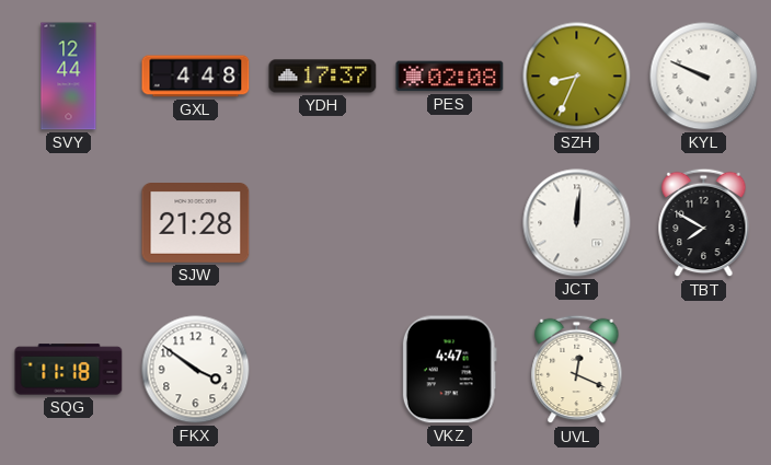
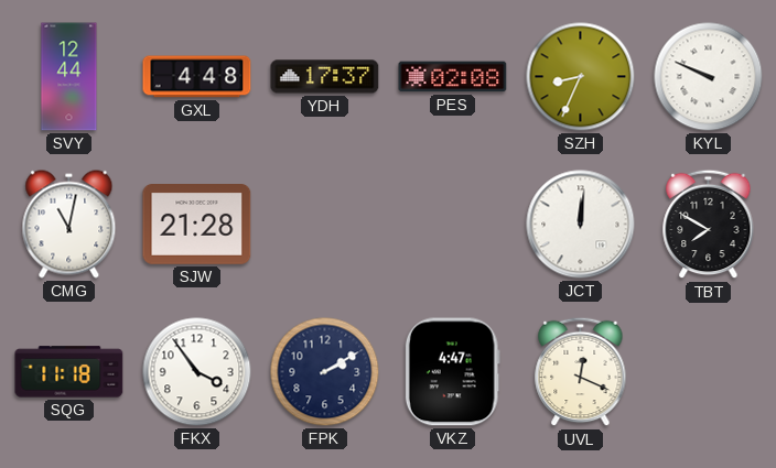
CMG: none -> 11:02 (69, 225)
FKX: 3:51 -> 3:54 (197, 372)
FPK: none -> 2:10 (325, 372)
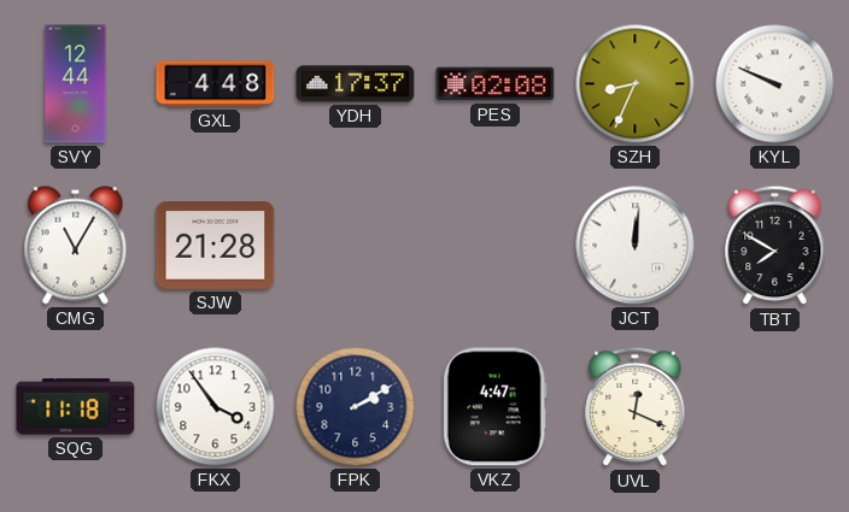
CMG: 11:02 -> 11:05 (76, 246)
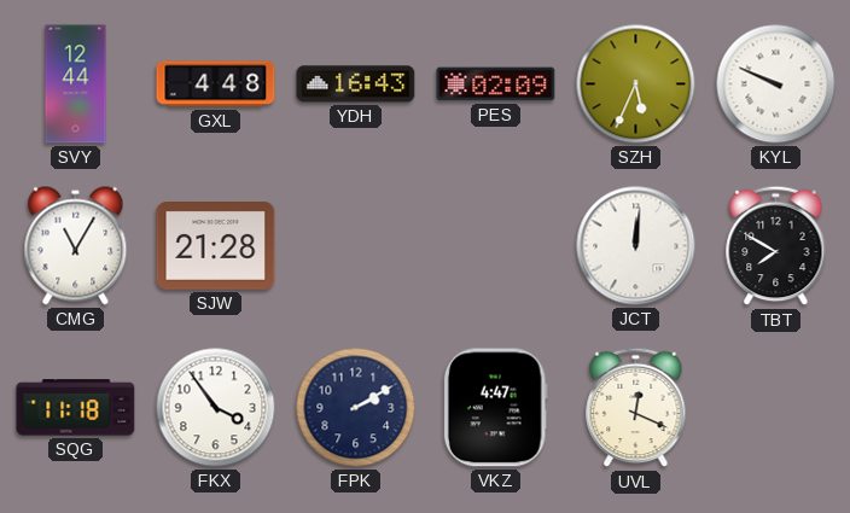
YDH: 17:37 -> 16:43 (356, 84)
PES: 02:08 -> 02:09 (496, 84)
SZH: 8:34 -> 5:34 (636, 84)
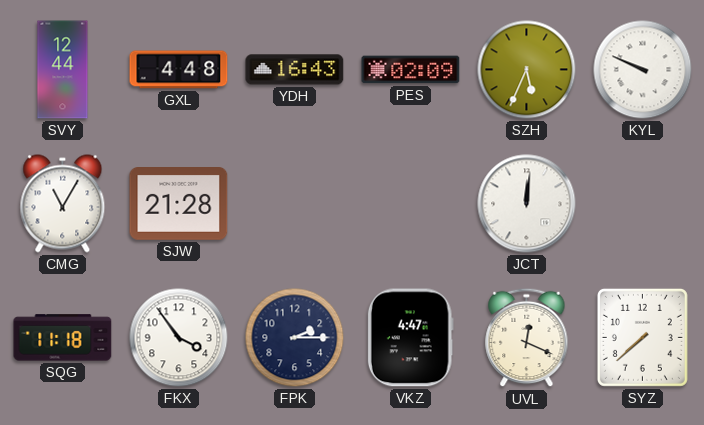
TBT: 7:50 -> none (776, 246)
FPK: 2:10 -> 2:15 (295, 338)
SYZ: none -> 7:38 (642, 337)
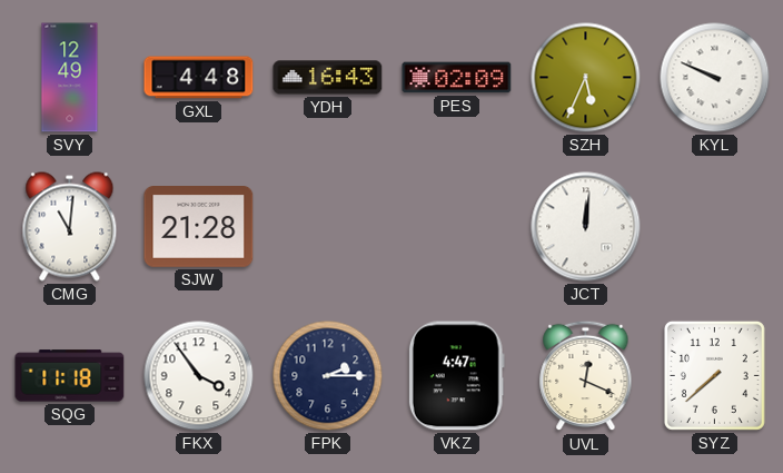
SVY: 12:44 -> 12:49 (70, 78)
CMG: 11:05 -> 11:01 (70, 227)
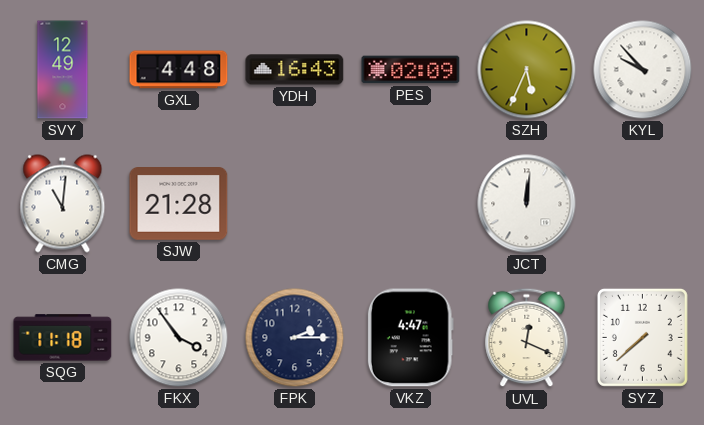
KYL: 9:49 -> 9:53 (643, 70)
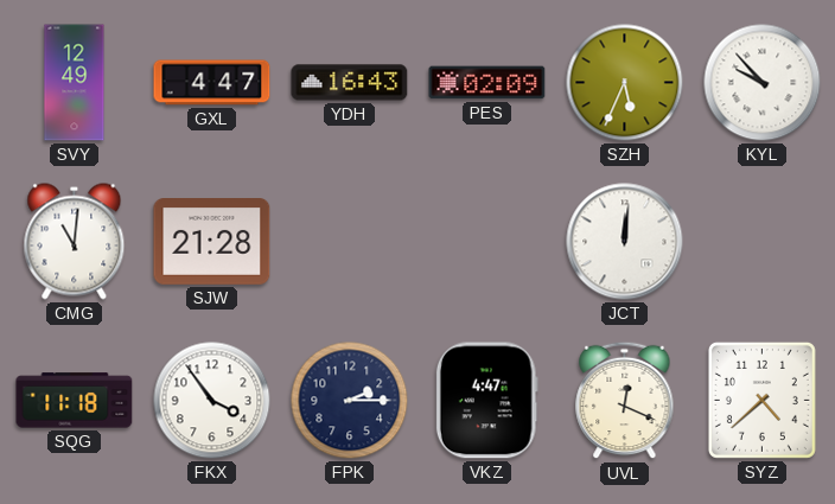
GXL: 4:48 -> 4:47 (212, 83)
SYZ: 7:38 -> 4:38 (761, 400)
